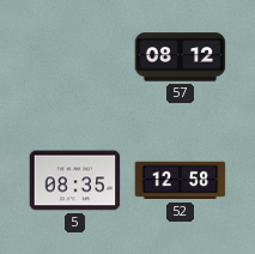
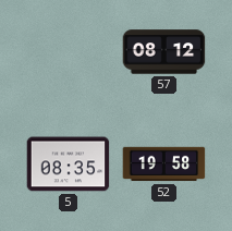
52: 12:58 -> 19:58 (164, 165)
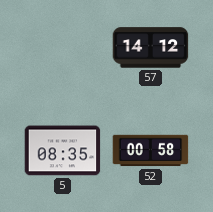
57: 08:12 -> 14:12 (151, 48)
52: 19:58 -> 00:58 (151, 151)
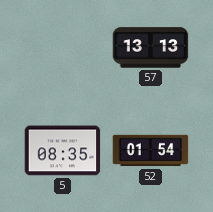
57: 14:12 -> 13:13 (151, 48)
52: 00:58 -> 01:54 (151, 151)
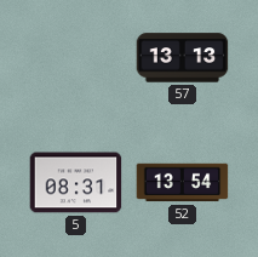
5: 08:35 -> 08:31 (76, 183)
52: 01:54 -> 13:54 (183, 183)
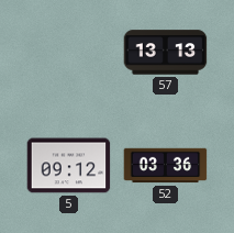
5: 08:31 -> 09:12 (69, 166)
52: 13:54 -> 03:36 (166, 166)
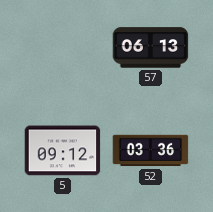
57: 13:13 -> 06:13 (151, 48)
